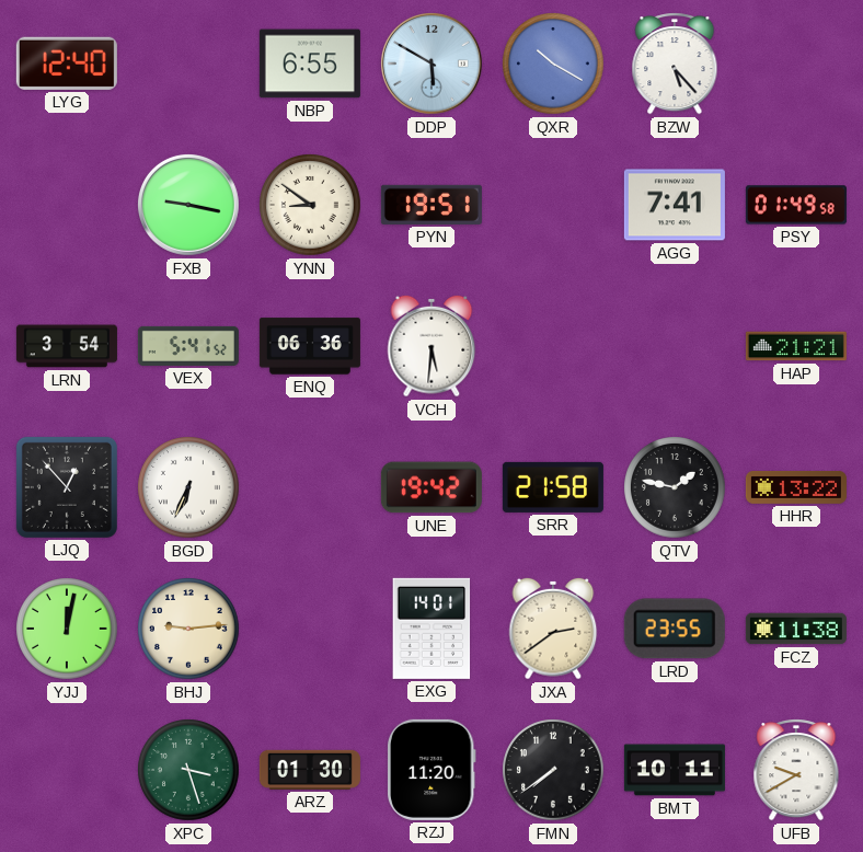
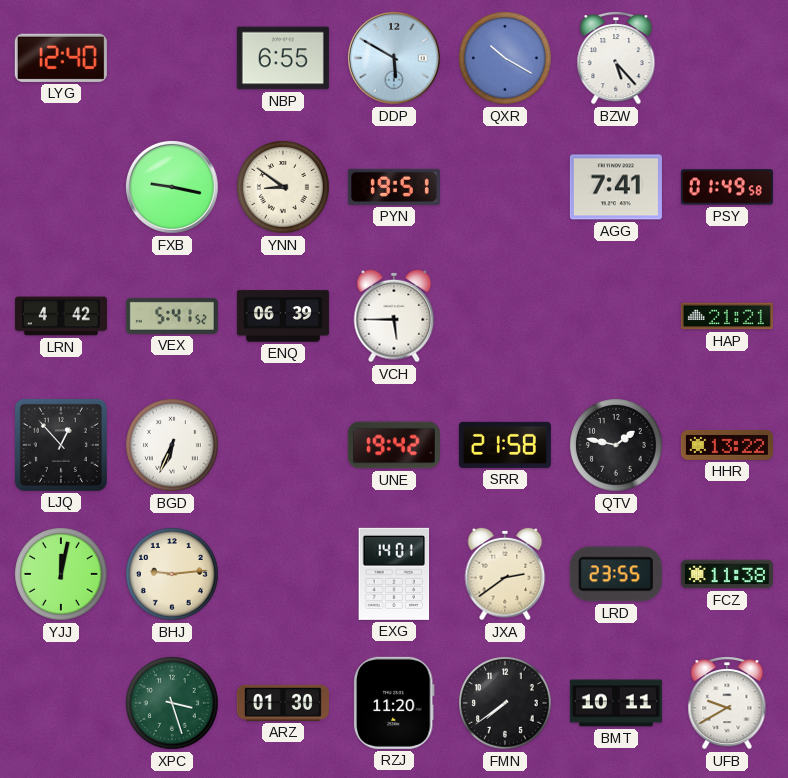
LRN: 3:54 -> 4:42 (61, 316)
ENQ: 06:36 -> 06:39 (283, 316)
VCH: 5:31 -> 5:45 (394, 316)
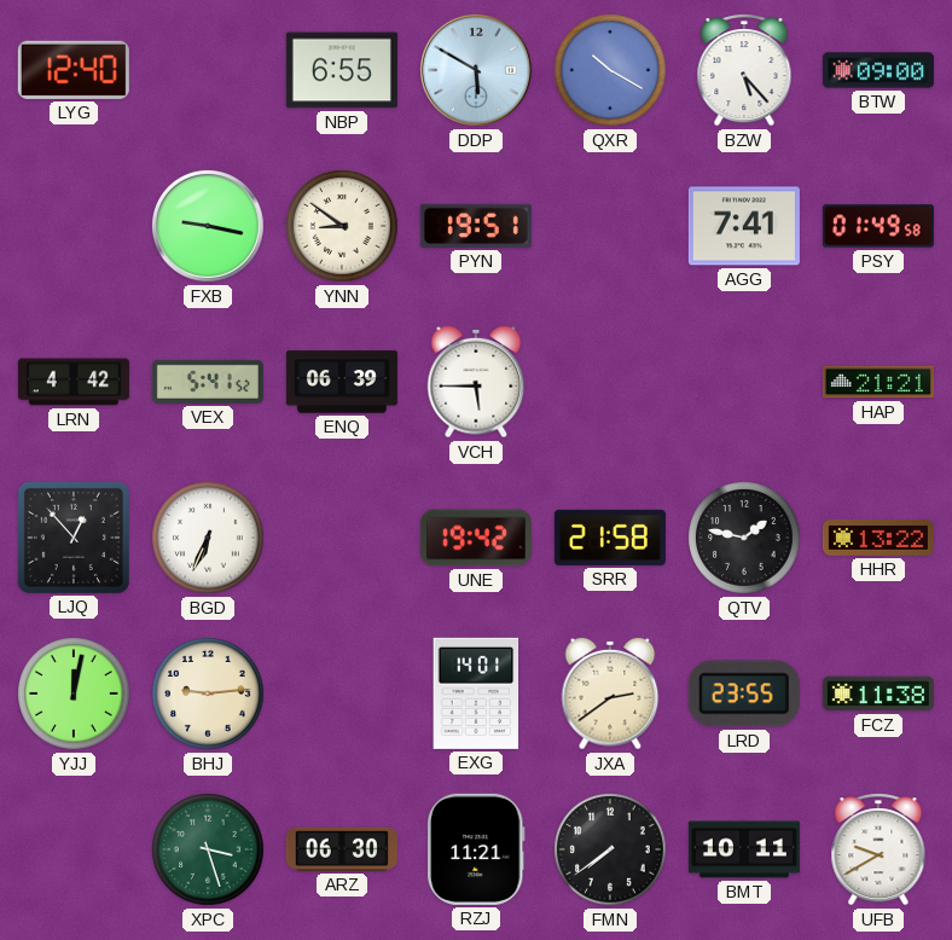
BTW: none -> 09:00 (878, 70)
ARZ: 01:30 -> 06:30 (342, 849)
RZJ: 11:20 -> 11:21 (476, 849)
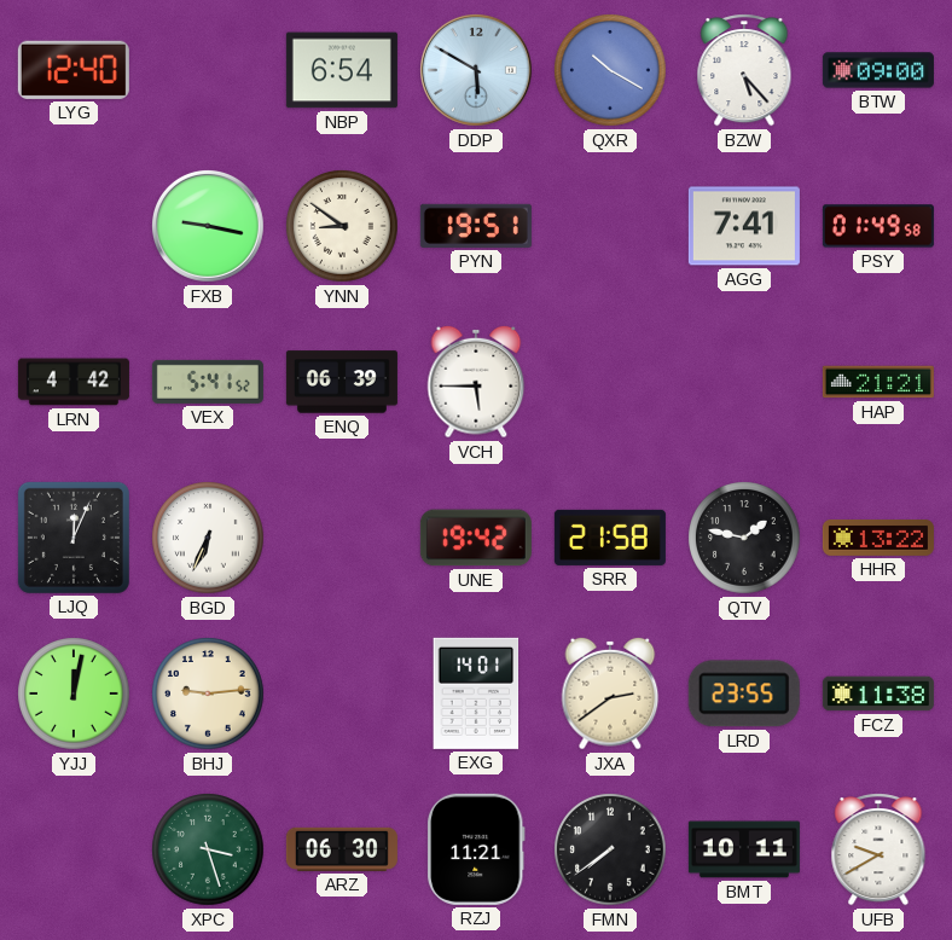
NBP: 6:55 -> 6:54 (342, 70)
LJQ: 12:53 -> 12:04 (74, 538)
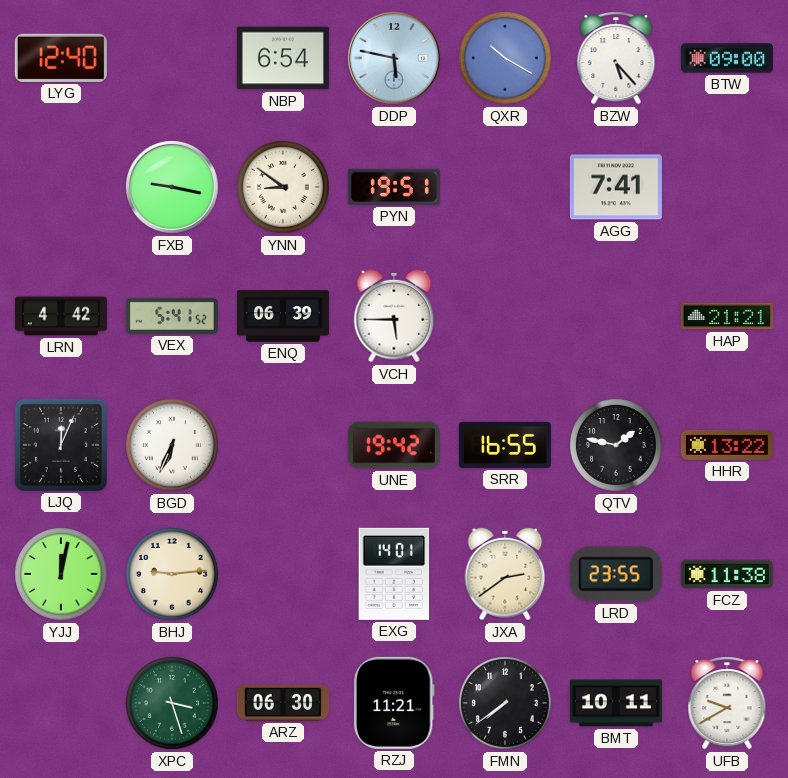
DDP: 5:50 -> 5:47 (395, 59)
PSY: 01:49 -> none (878, 226)
SRR: 21:58 -> 16:55 (505, 445)
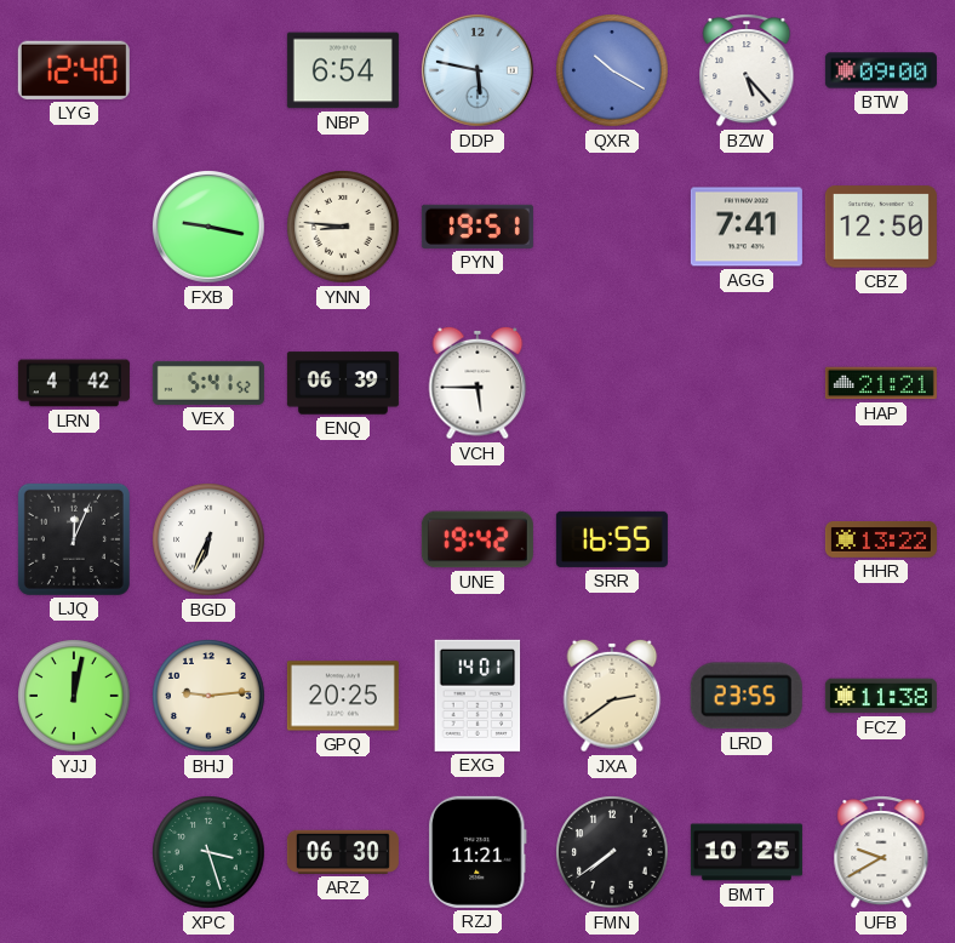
YNN: 8:51 -> 8:46 (343, 227)
CBZ: none -> 12:50 (881, 227)
QTV: 1:47 -> none (616, 445)
GPQ: none -> 20:25 (343, 696)
BMT: 10:11 -> 10:25 (747, 852)
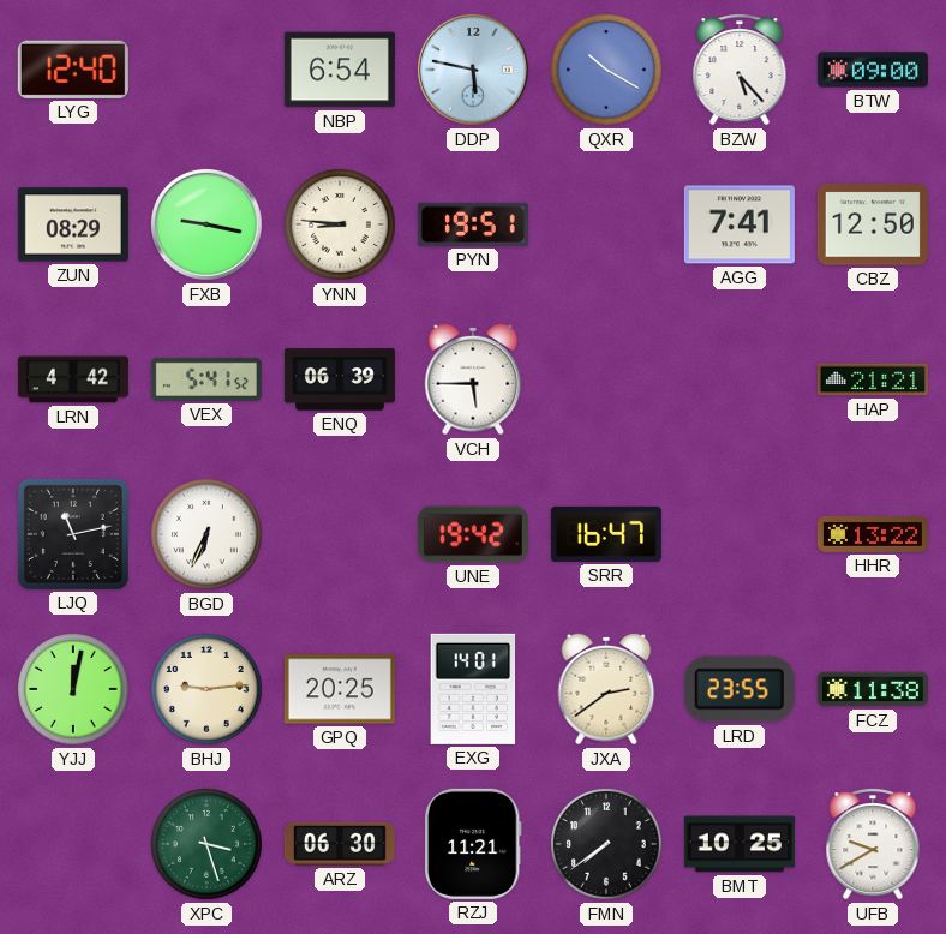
ZUN: none -> 08:29 (73, 224)
LJQ: 12:04 -> 11:13 (73, 534)
SRR: 16:55 -> 16:47 (606, 534)
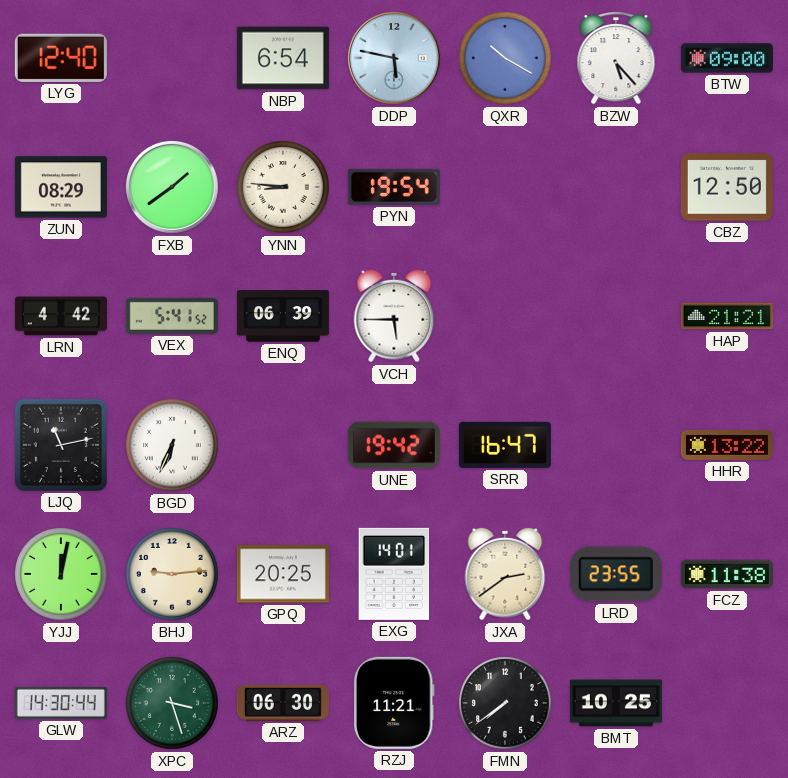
FXB: 9:17 -> 1:39 (173, 188)
PYN: 19:51 -> 19:54 (394, 187)
AGG: 7:41 -> none (740, 224)
GLW: none -> 14:30 (61, 703)
UFB: 9:40 -> none (873, 844)
